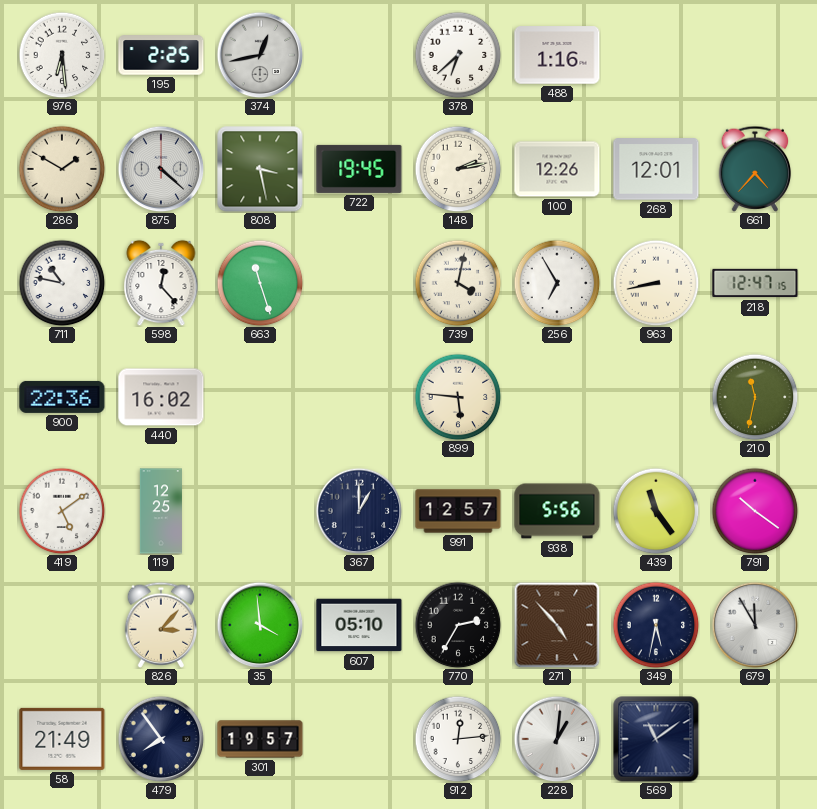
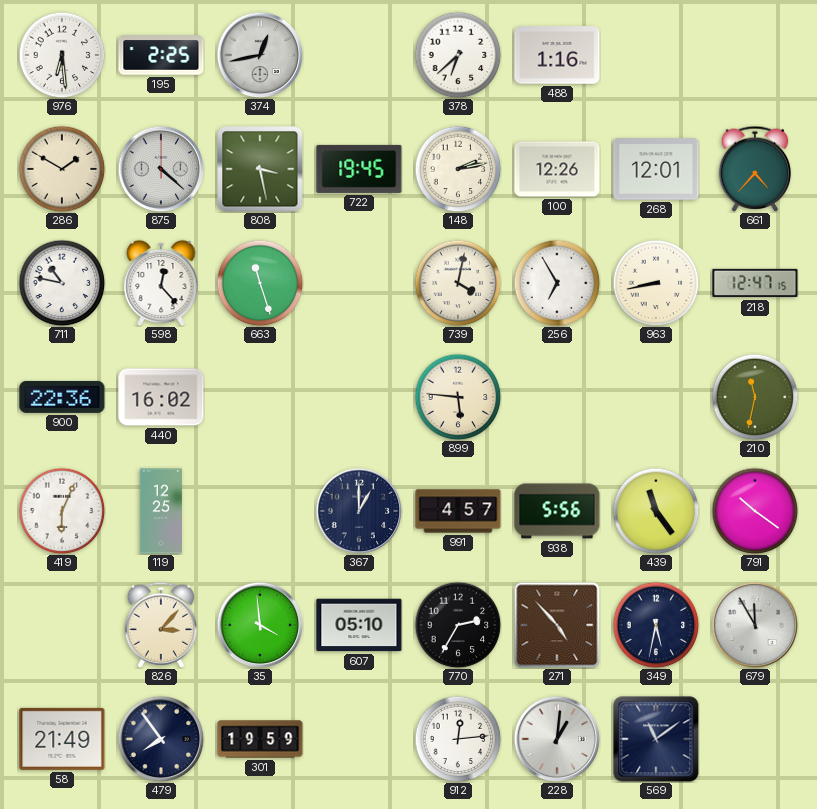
419: 5:09 -> 6:04 (62, 511)
991: 12:57 -> 4:57 (458, 511)
301: 19:57 -> 19:59 (260, 739)
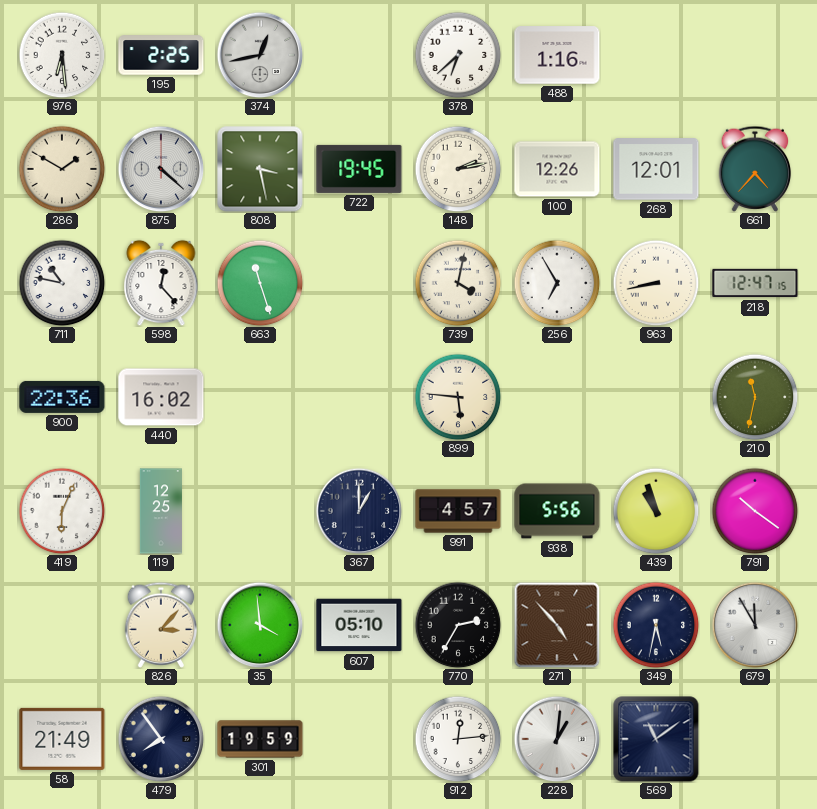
439: 11:24 -> 10:57 (656, 511)
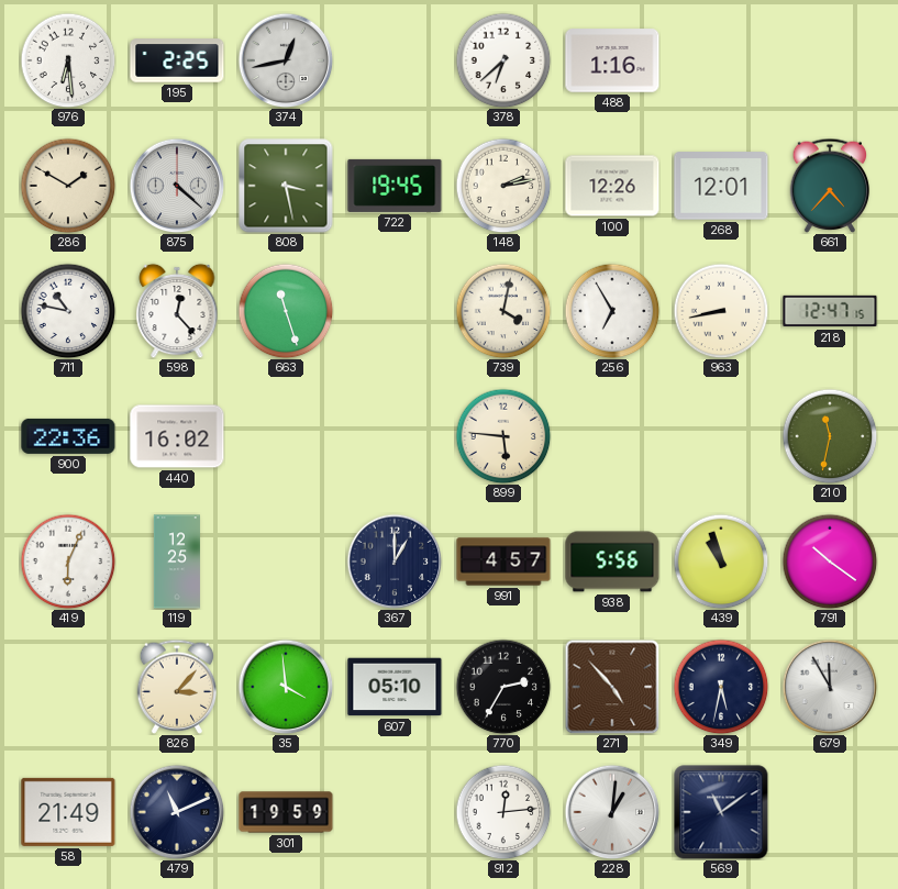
479: 7:54 -> 11:11 (177, 812)
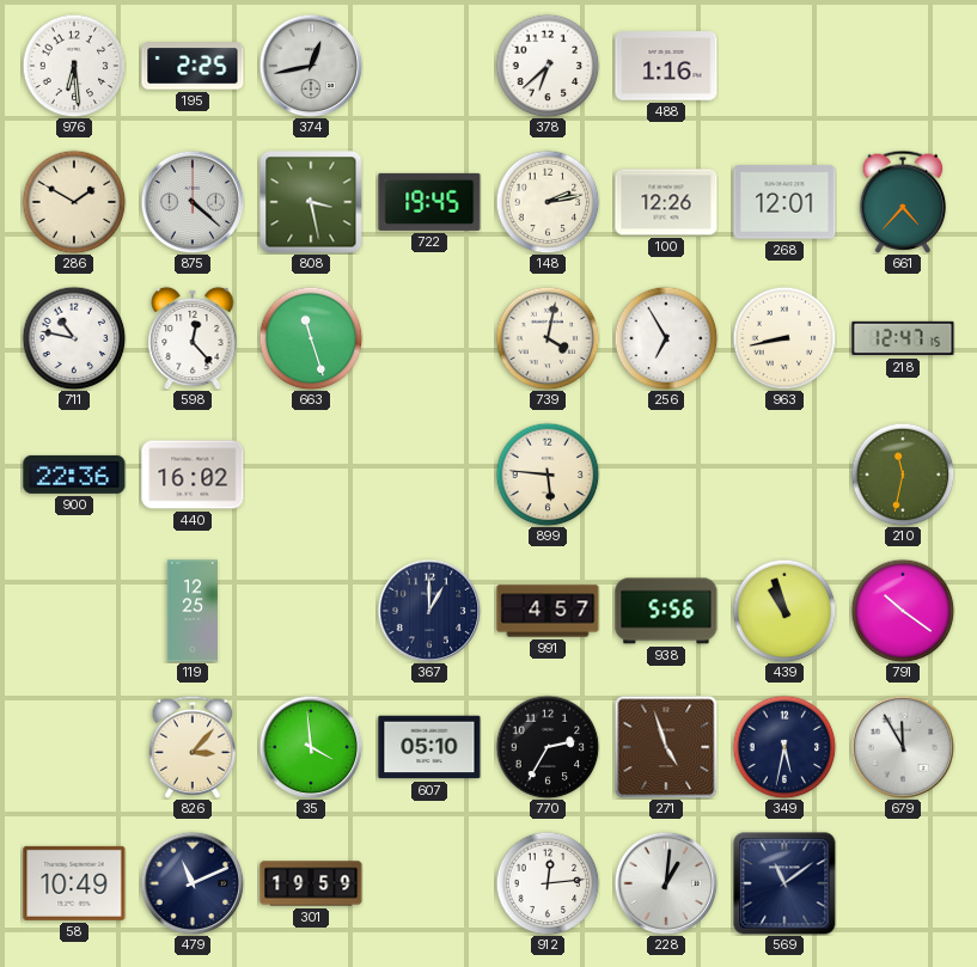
419: 6:04 -> none (68, 562)
271: 4:53 -> 4:57 (666, 747)
58: 21:49 -> 10:49 (74, 883)
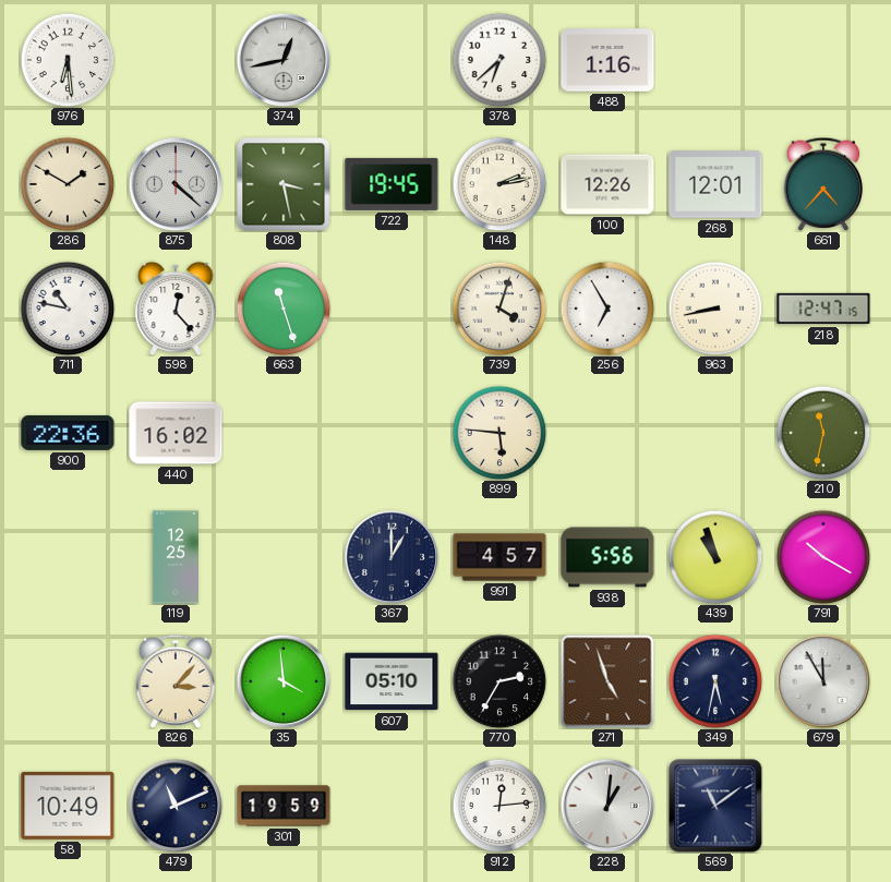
195: 2:25 -> none (193, 66)
739: 4:02 -> 4:03 (499, 309)
791: 10:21 -> 10:20 (823, 557)
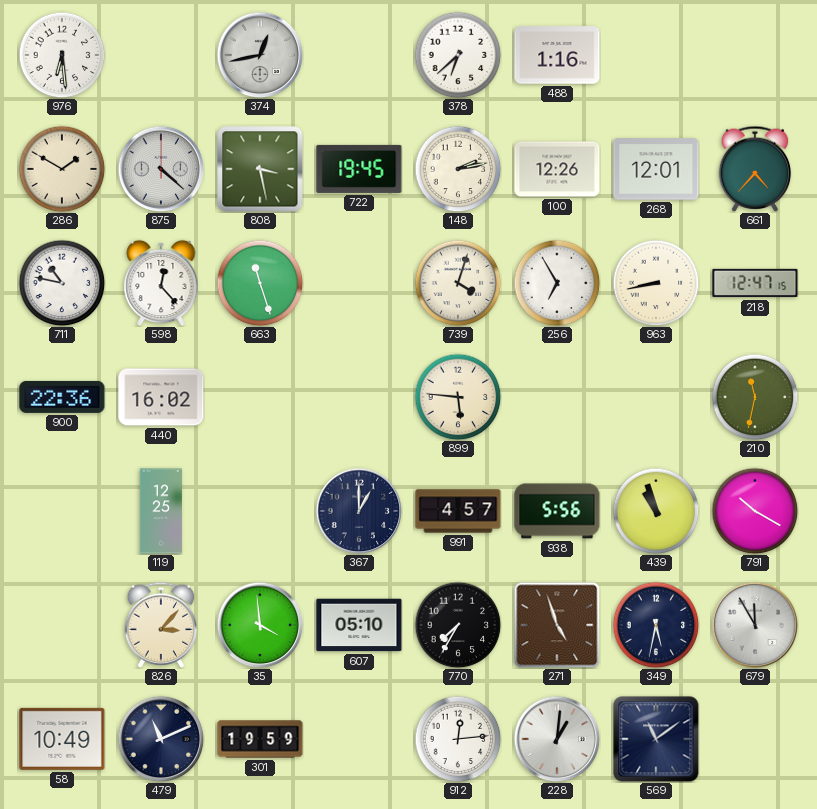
770: 2:35 -> 7:35 (458, 625)
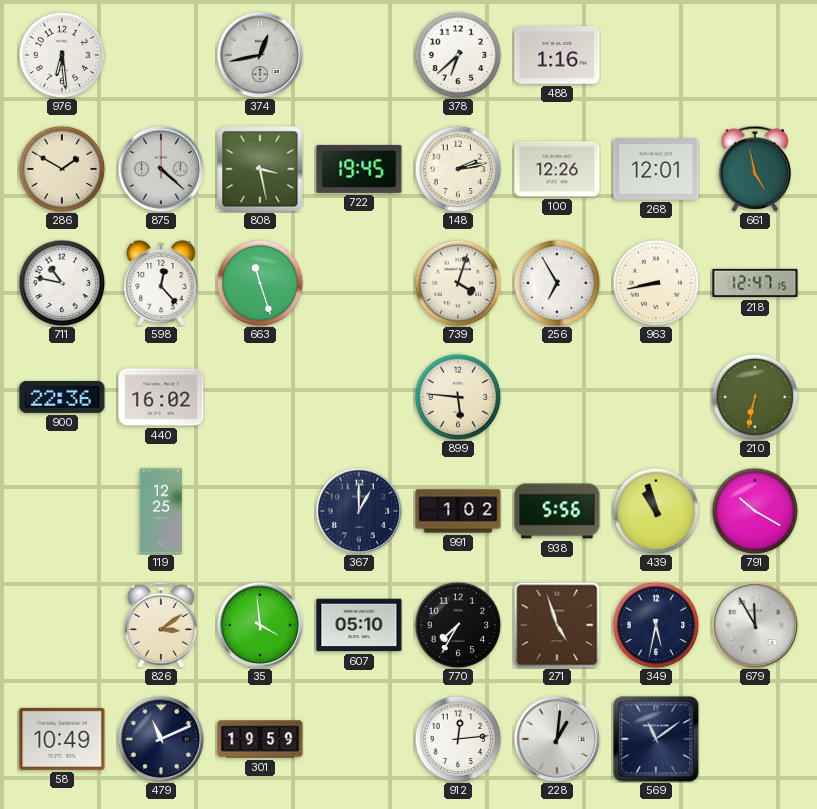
661: 4:37 -> 4:58 (755, 169)
210: 11:32 -> 6:32 (755, 397)
991: 4:57 -> 1:02 (458, 511)
826: 3:07 -> 3:09 (161, 625)
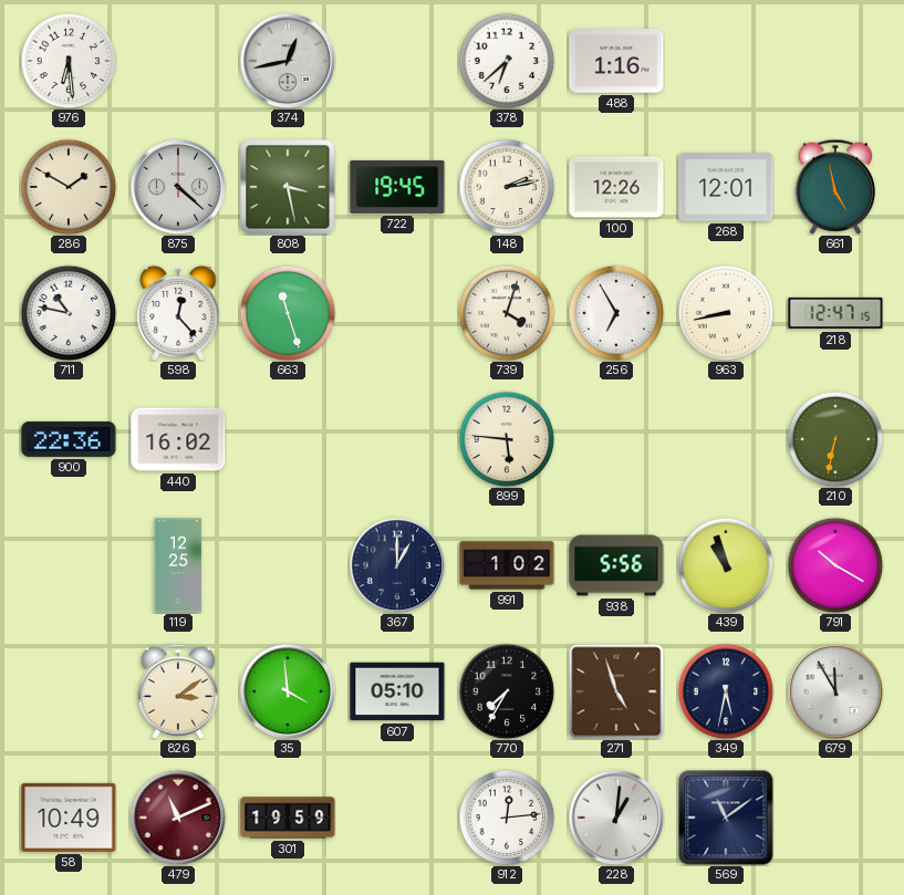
479 dial: navy -> burgundy (178, 818)
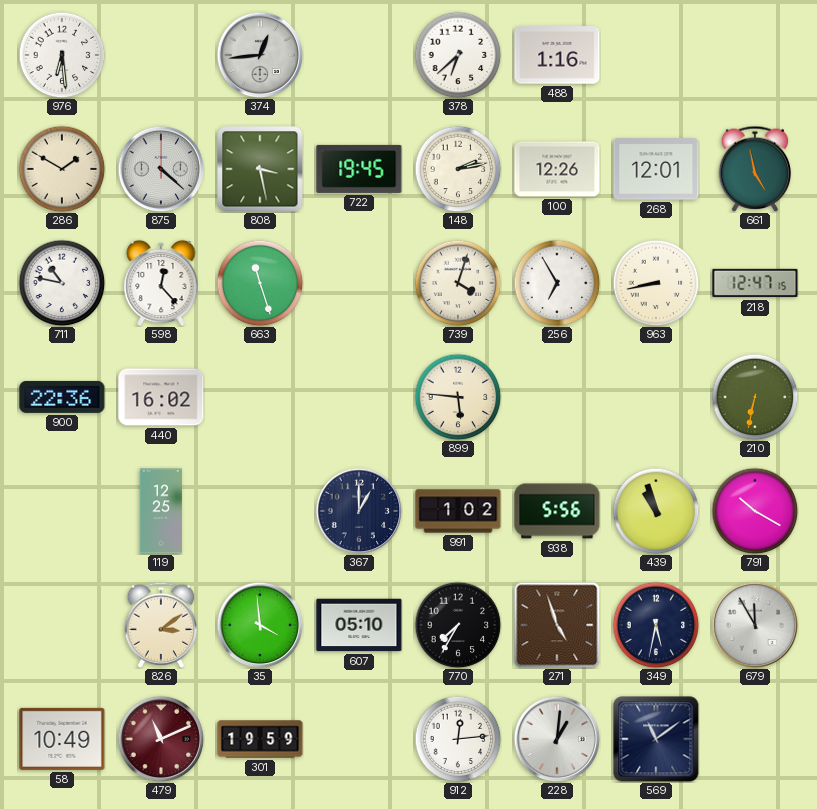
374: 12:43 -> 12:44 (260, 55)
